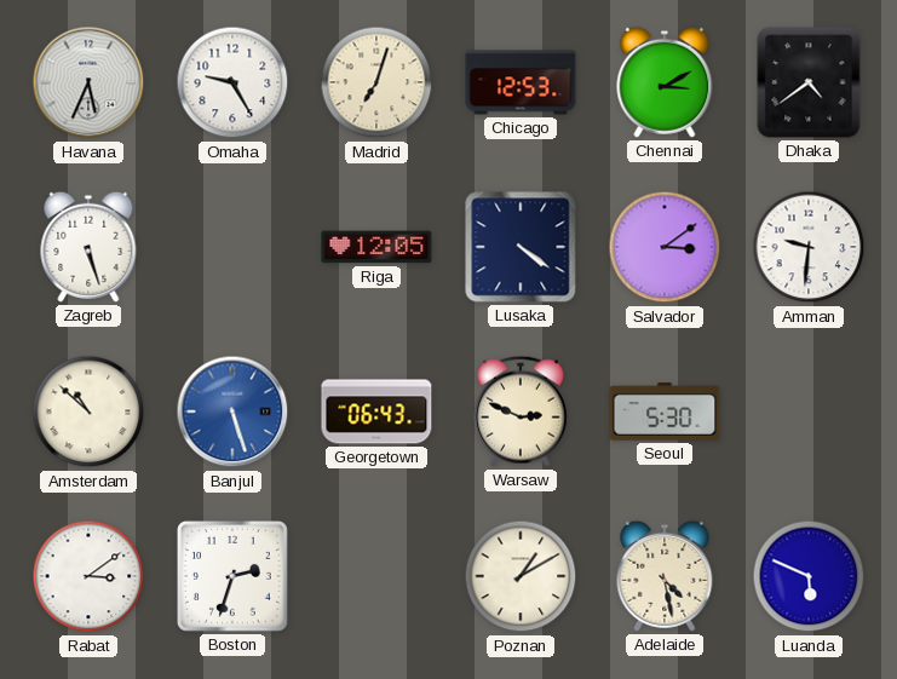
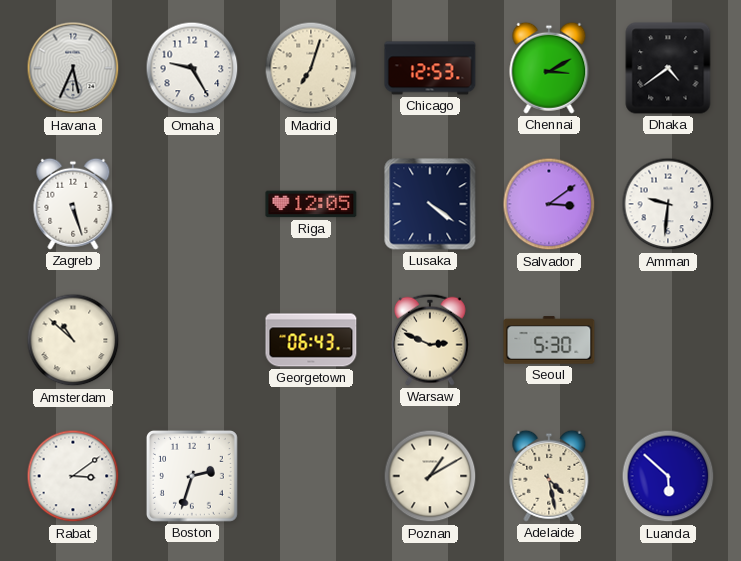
Banjul: 5:27 -> none (232, 412)
Luanda: 5:49 -> 5:52 (668, 476)
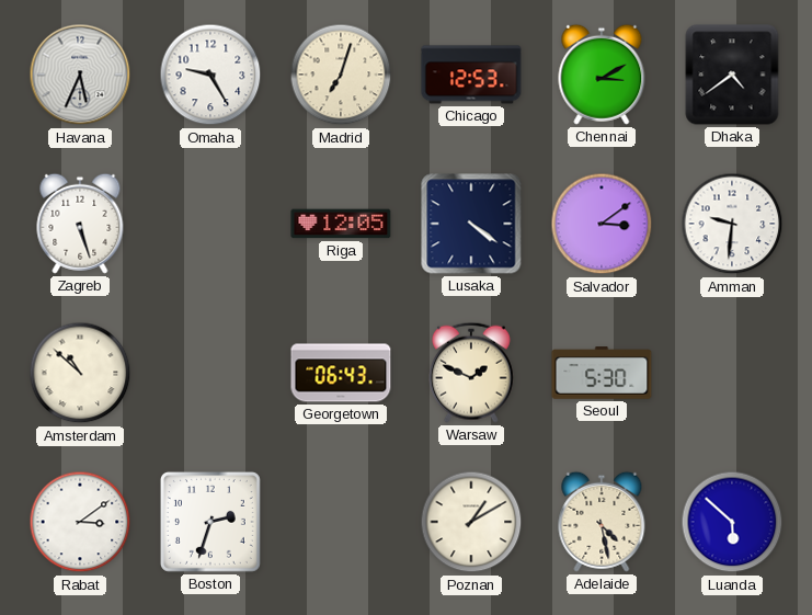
Warsaw: 2:49 -> 1:49 (471, 373)
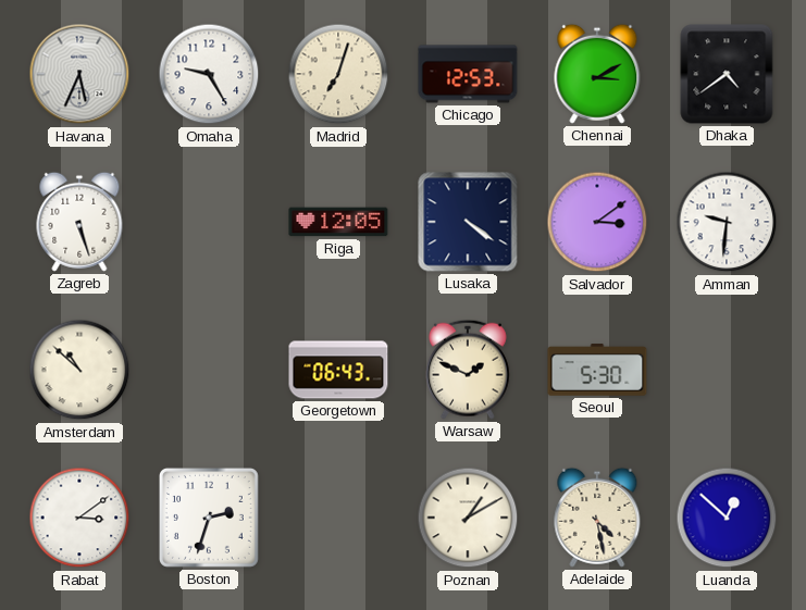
Luanda: 5:52 -> 12:52 (727, 518)
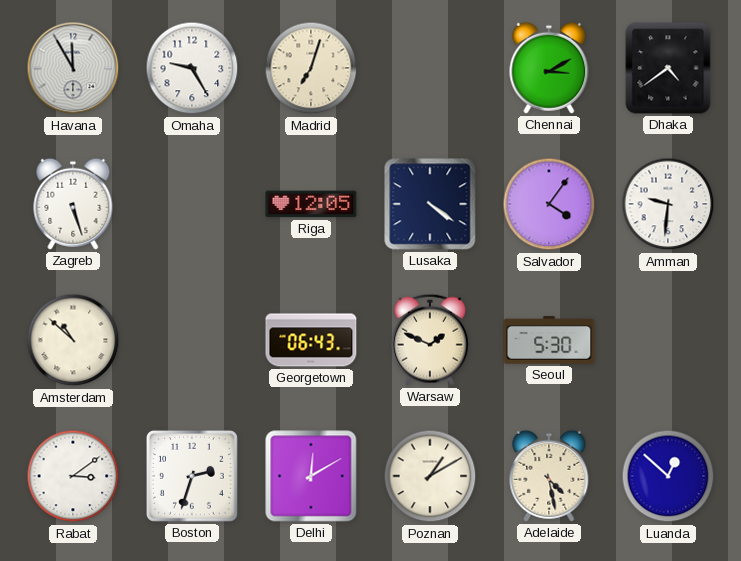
Havana: 5:34 -> 11:55 (73, 68)
Chicago: 12:53 -> none (468, 74)
Salvador: 3:09 -> 4:06 (549, 204)
Delhi: none -> 12:10 (311, 476)
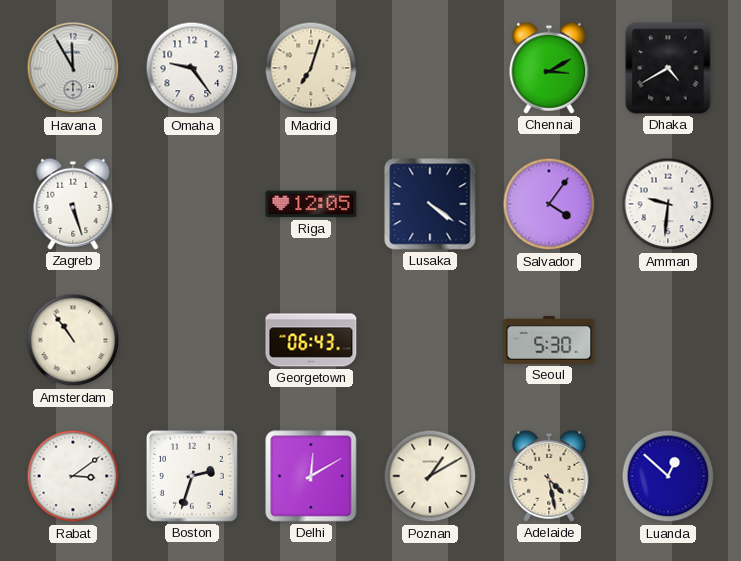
Omaha: 9:25 -> 9:24 (192, 68)
Dhaka: 4:39 -> 4:40 (668, 68)
Amsterdam: 10:52 -> 10:54 (73, 340)
Warsaw: 1:49 -> none (430, 340)
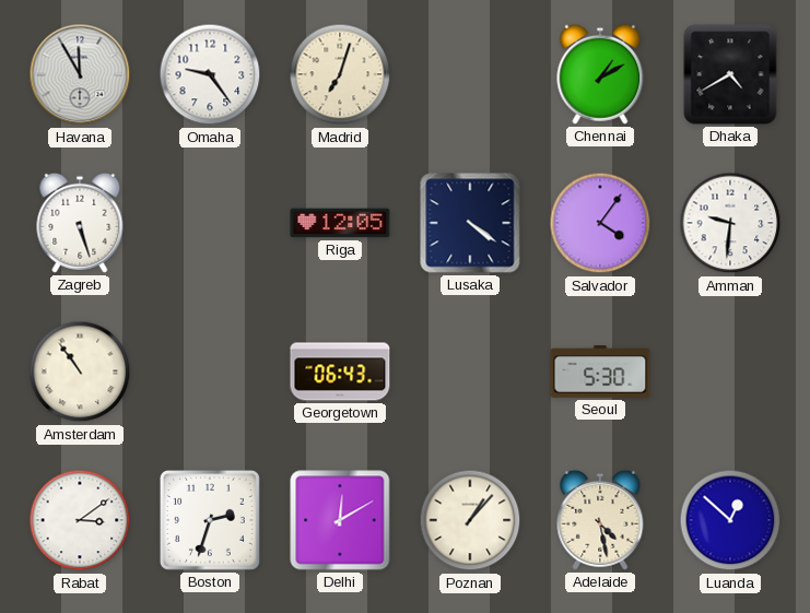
Chennai: 3:10 -> 1:10 (600, 74)
Poznan: 1:10 -> 1:07 (470, 520)
